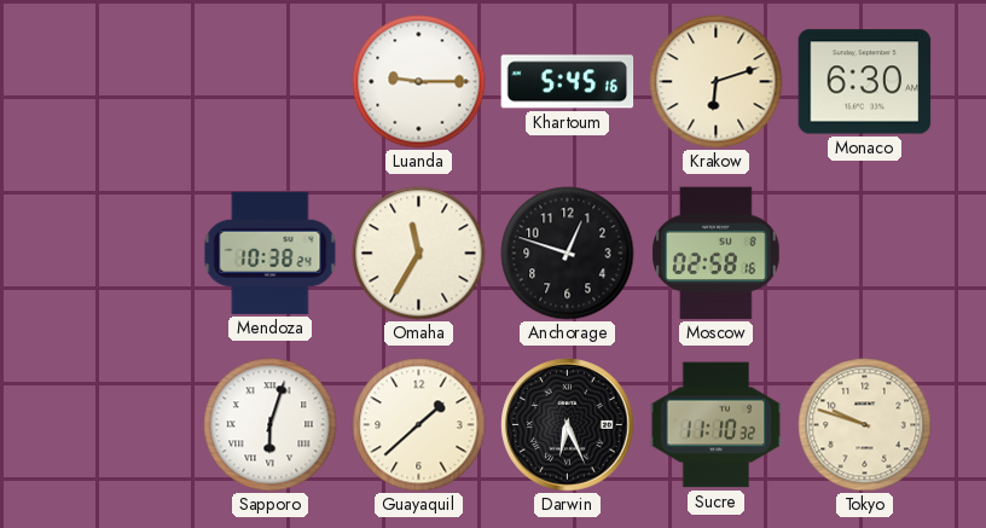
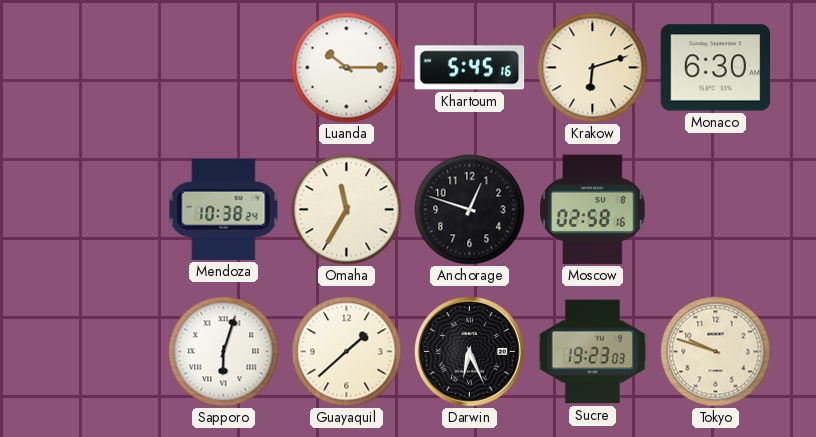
Luanda: 9:15 -> 10:15 (347, 68)
Sucre: 11:10 -> 19:23 (593, 352)
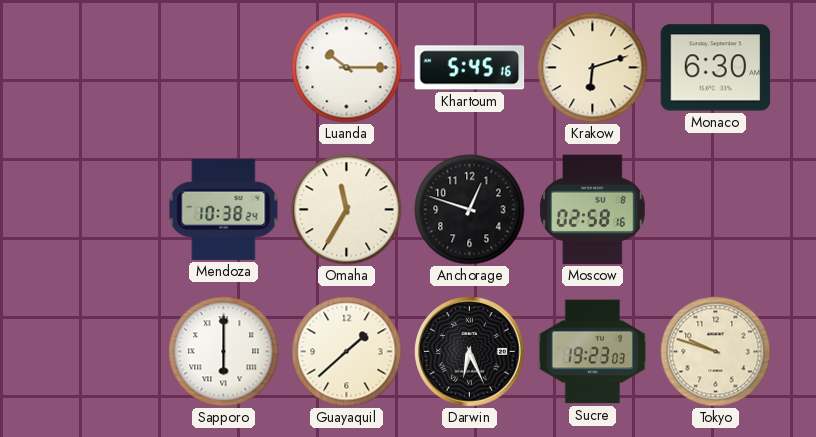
Sapporo: 6:03 -> 6:00 (224, 352)
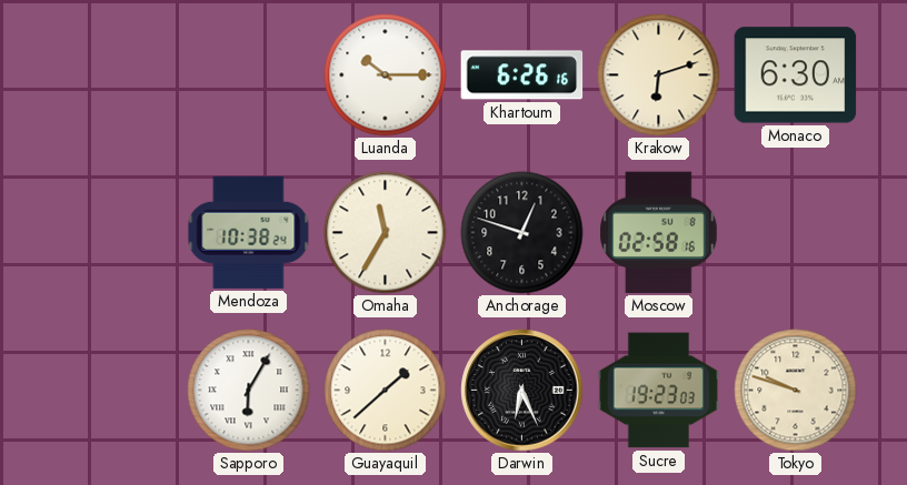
Khartoum: 5:45 -> 6:26 (522, 75)
Sapporo: 6:00 -> 6:05 (249, 391)
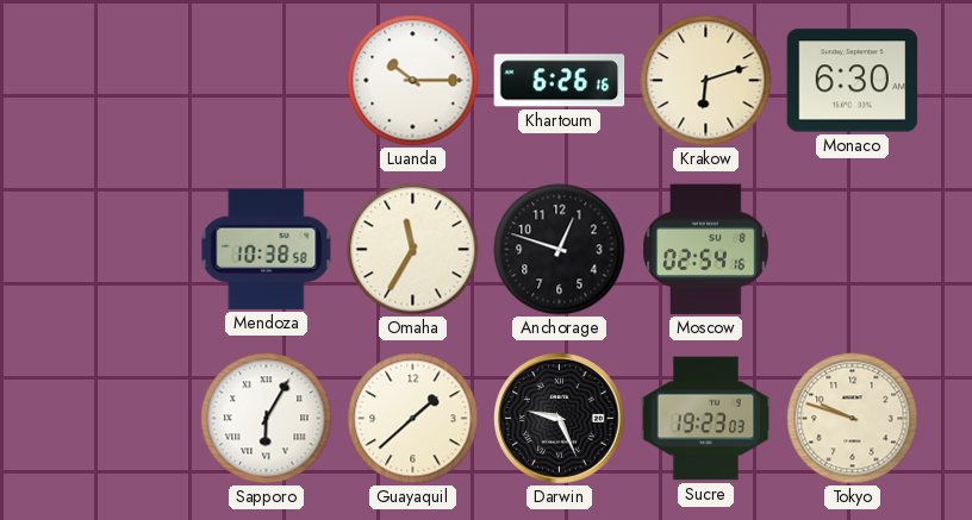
Mendoza: 10:38:24 -> 10:38:58 (267, 249)
Moscow: 02:58 -> 02:54 (706, 250)
Darwin: 6:26 -> 9:26 (560, 419)
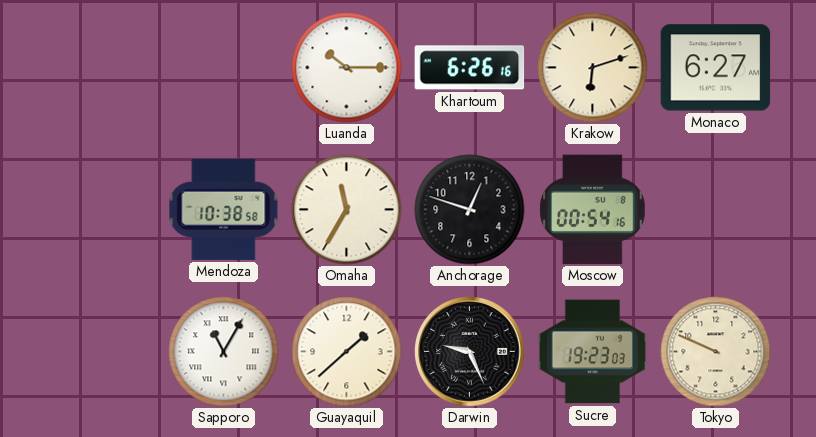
Monaco: 6:30 -> 6:27 (716, 68)
Moscow: 02:54 -> 00:54 (593, 210)
Sapporo: 6:05 -> 11:05 (224, 352)
Tokyo: 9:48 -> 9:49 (716, 352)
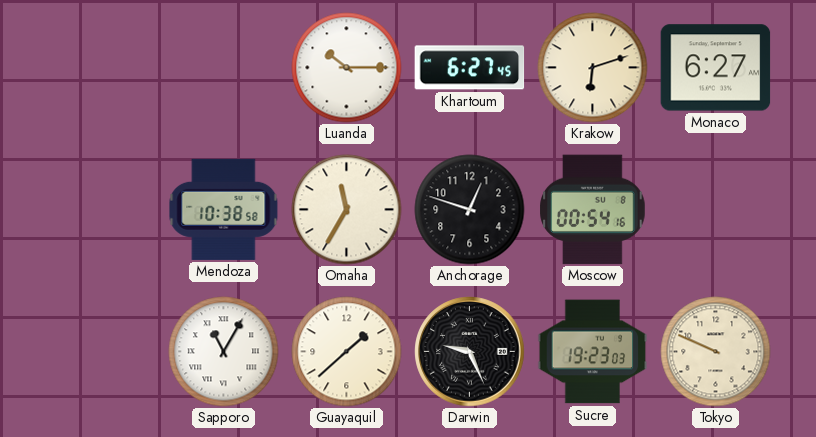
Khartoum: 6:26 -> 6:27 (470, 68)
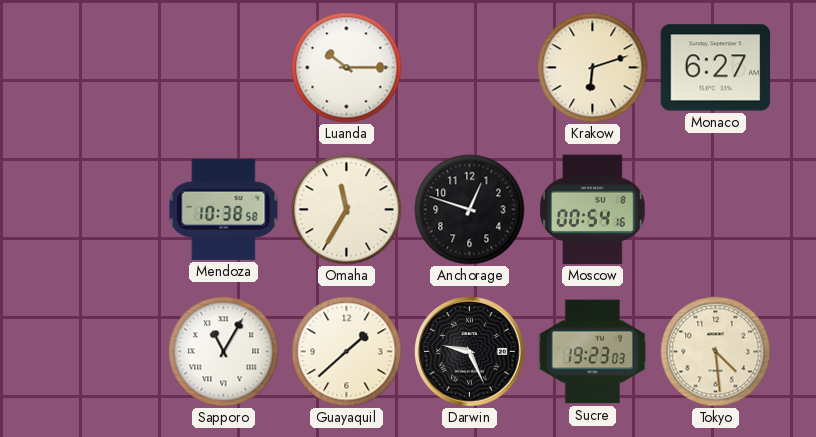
Khartoum: 6:27 -> none (470, 68)
Tokyo: 9:49 -> 4:29 (716, 352)
